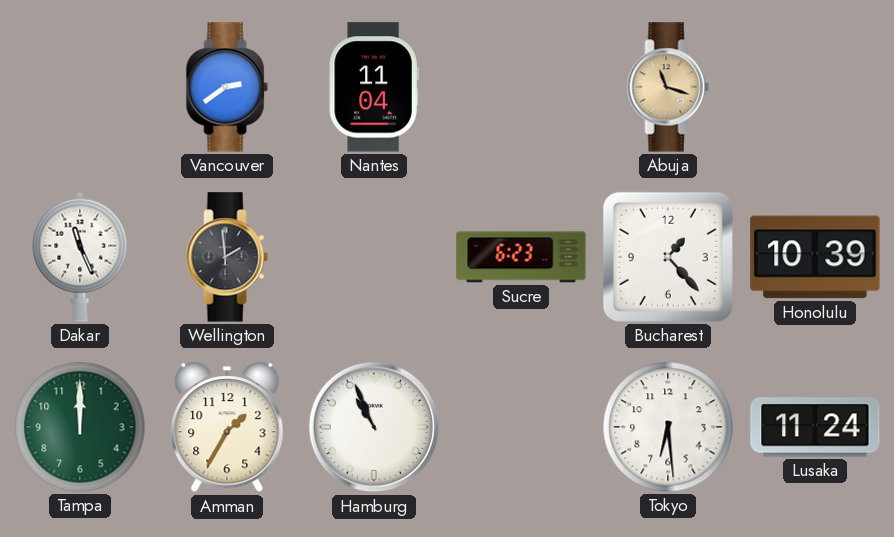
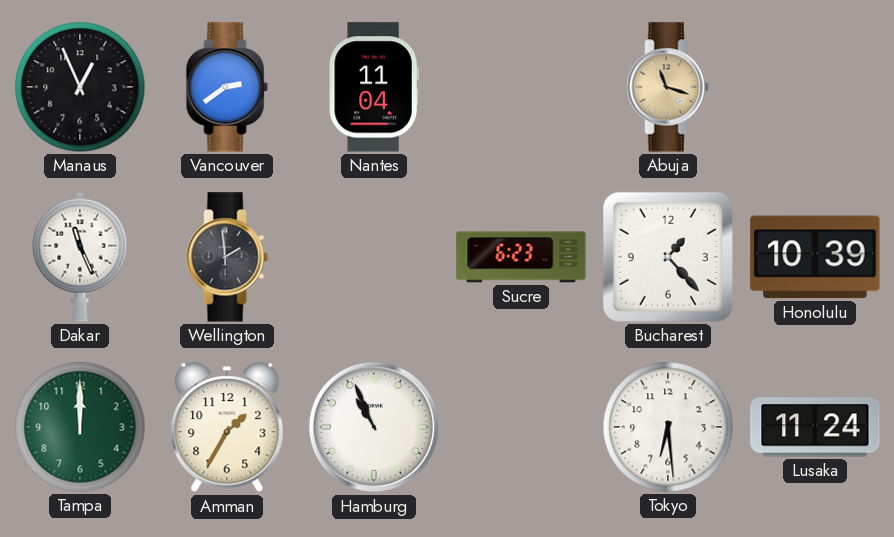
Manaus: none -> 12:56 (80, 87)
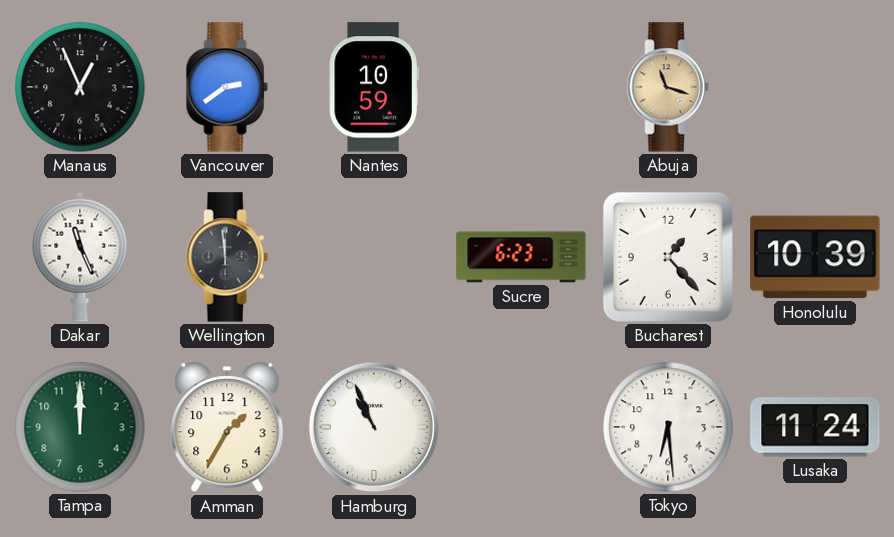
Nantes: 11:04 -> 10:59 (374, 87)
Wellington: 1:59 -> 11:59 (227, 257)
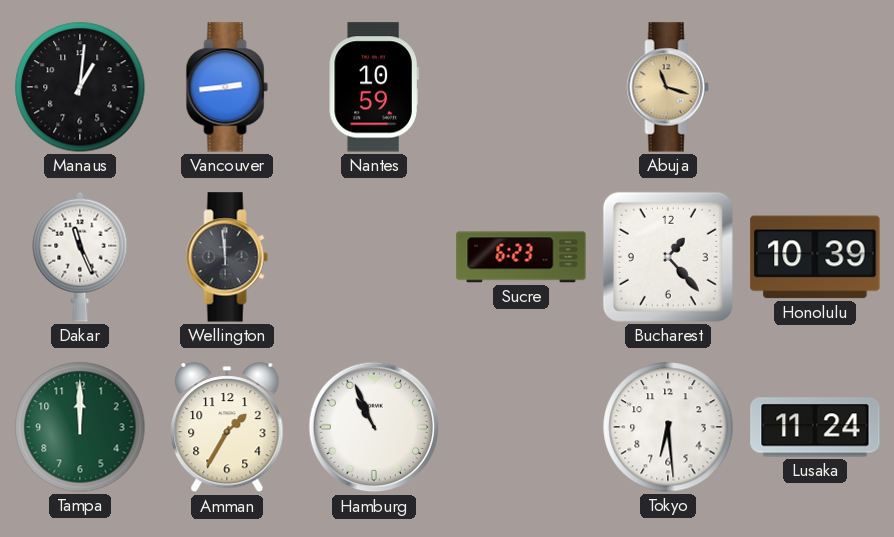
Manaus: 12:56 -> 1:01 (80, 87)
Vancouver: 2:39 -> 2:44 (227, 87)
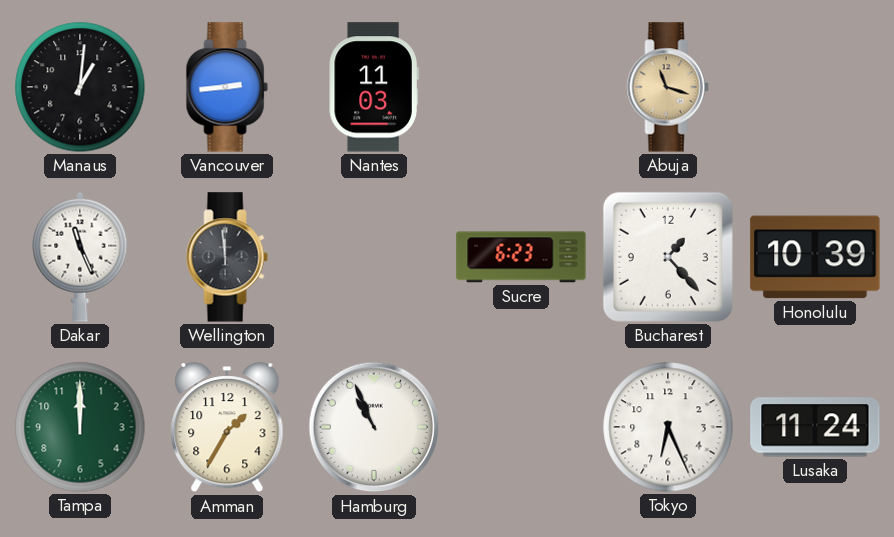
Nantes: 10:59 -> 11:03 (374, 87)
Tokyo: 6:29 -> 6:26 (668, 427)
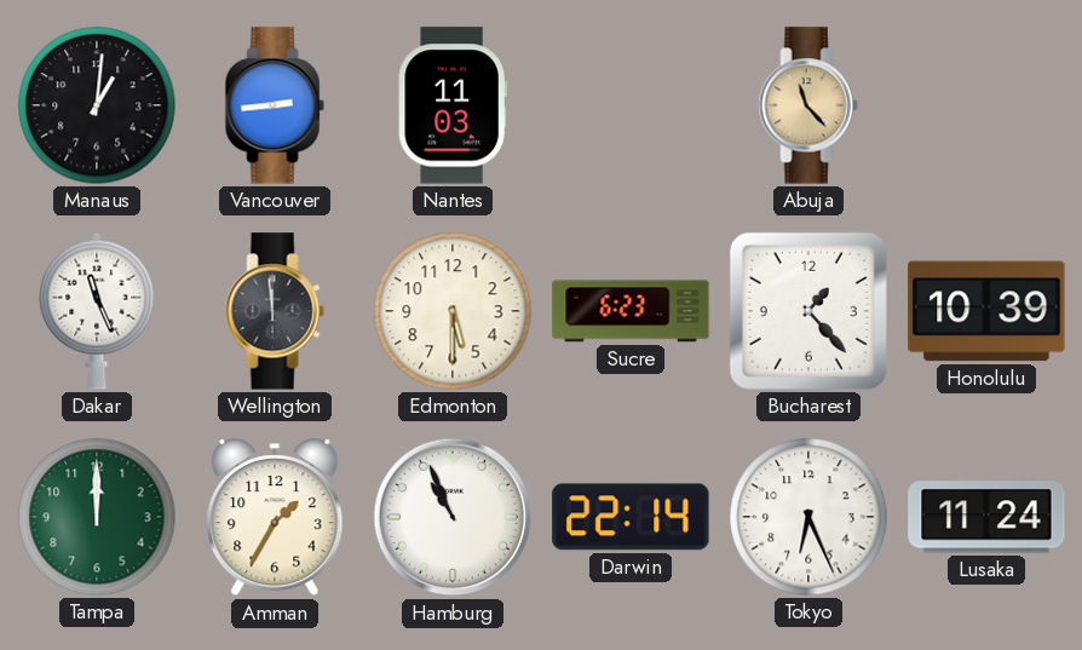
Abuja: 11:18 -> 11:23 (808, 105)
Edmonton: none -> 5:30 (453, 311)
Darwin: none -> 22:14 (631, 517)
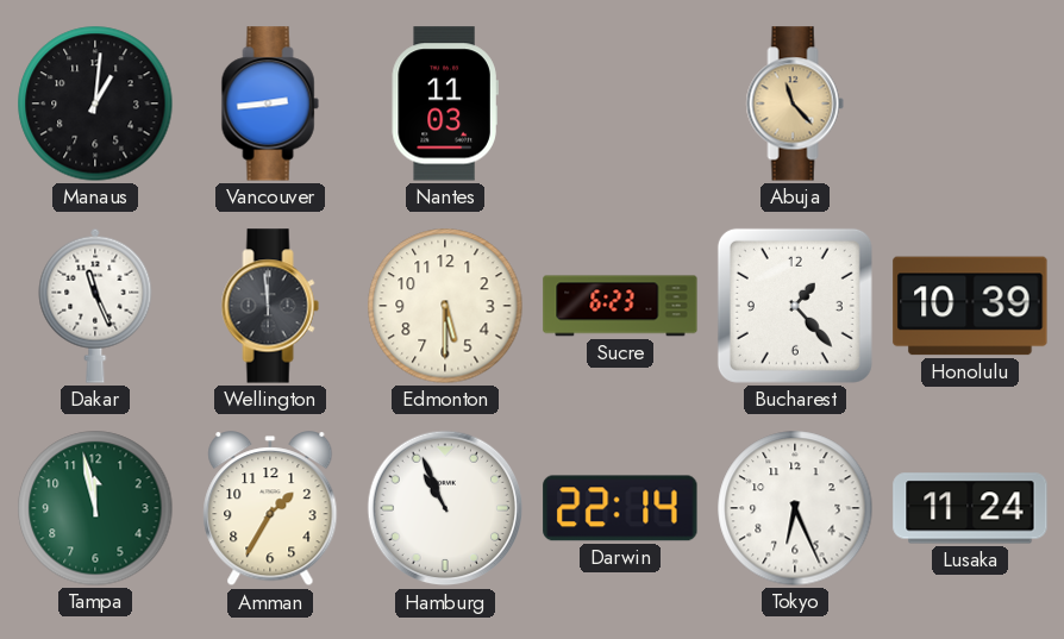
Tampa: 12:00 -> 11:58 (95, 508)
